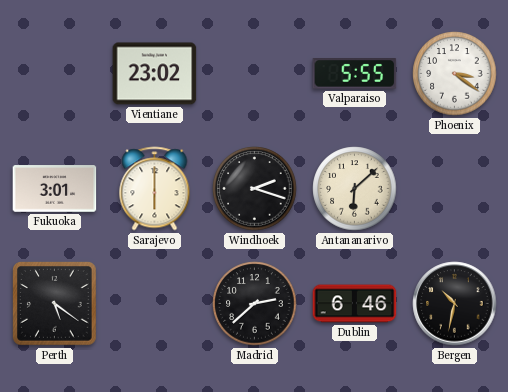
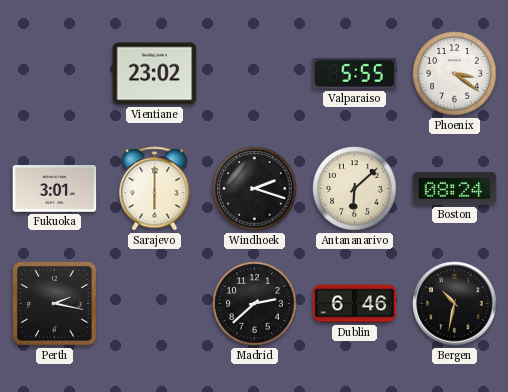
Boston: none -> 08:24 (455, 189)
Perth: 5:21 -> 2:17 (55, 304)
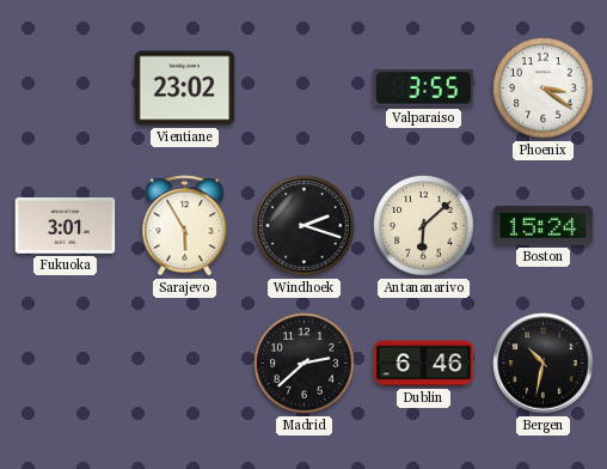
Valparaiso: 5:55 -> 3:55 (424, 89)
Sarajevo: 6:00 -> 5:55 (185, 226)
Boston: 08:24 -> 15:24 (544, 226)
Perth: 2:17 -> none (55, 304)
